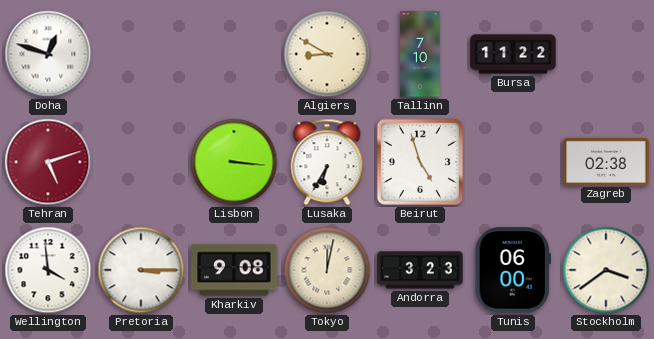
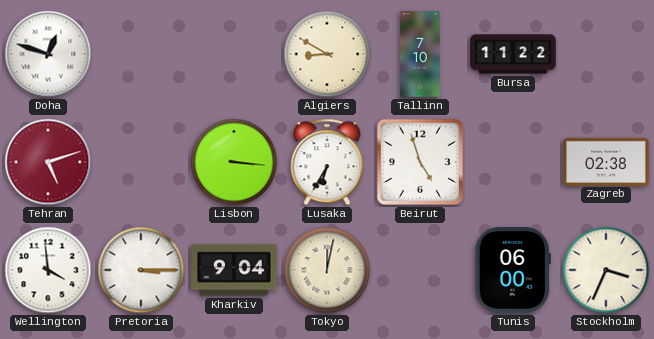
Kharkiv: 9:08 -> 9:04 (234, 270)
Andorra: 3:23 -> none (420, 270)
Stockholm: 3:39 -> 3:34 (606, 270)
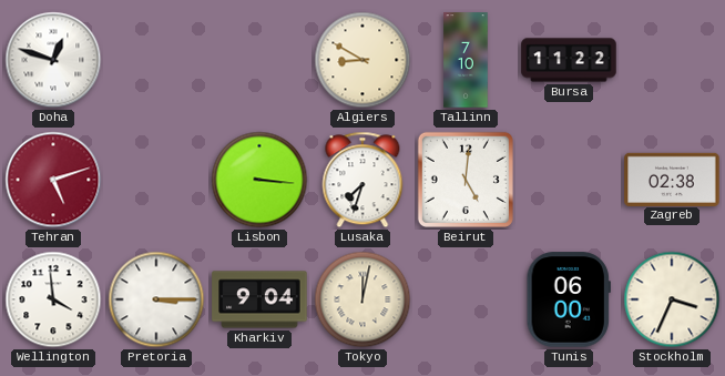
Lusaka: 6:35 -> 7:33 (362, 180)
Beirut: 4:57 -> 5:01 (466, 180)
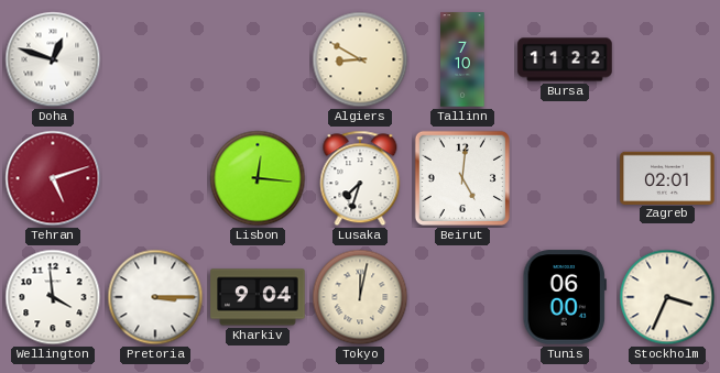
Lisbon: 3:16 -> 12:16 (258, 178)
Zagreb: 02:38 -> 02:01 (667, 177)
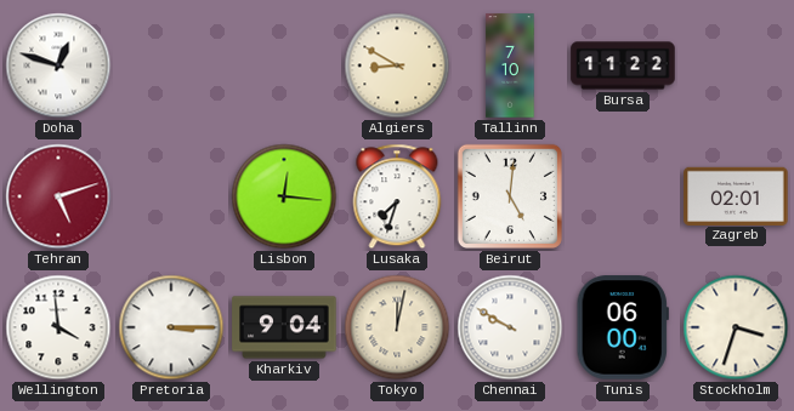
Chennai: none -> 9:50 (510, 327)
Stockholm: 3:34 -> 3:33 (736, 327)
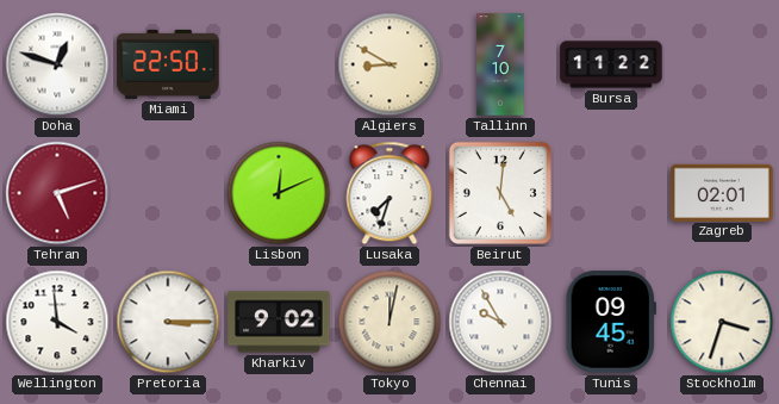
Miami: none -> 22:50 (168, 64)
Lisbon: 12:16 -> 12:11 (279, 193)
Kharkiv: 9:04 -> 9:02 (279, 322)
Chennai: 9:50 -> 9:55 (500, 322)
Tunis: 06:00 -> 09:45 (611, 322)
